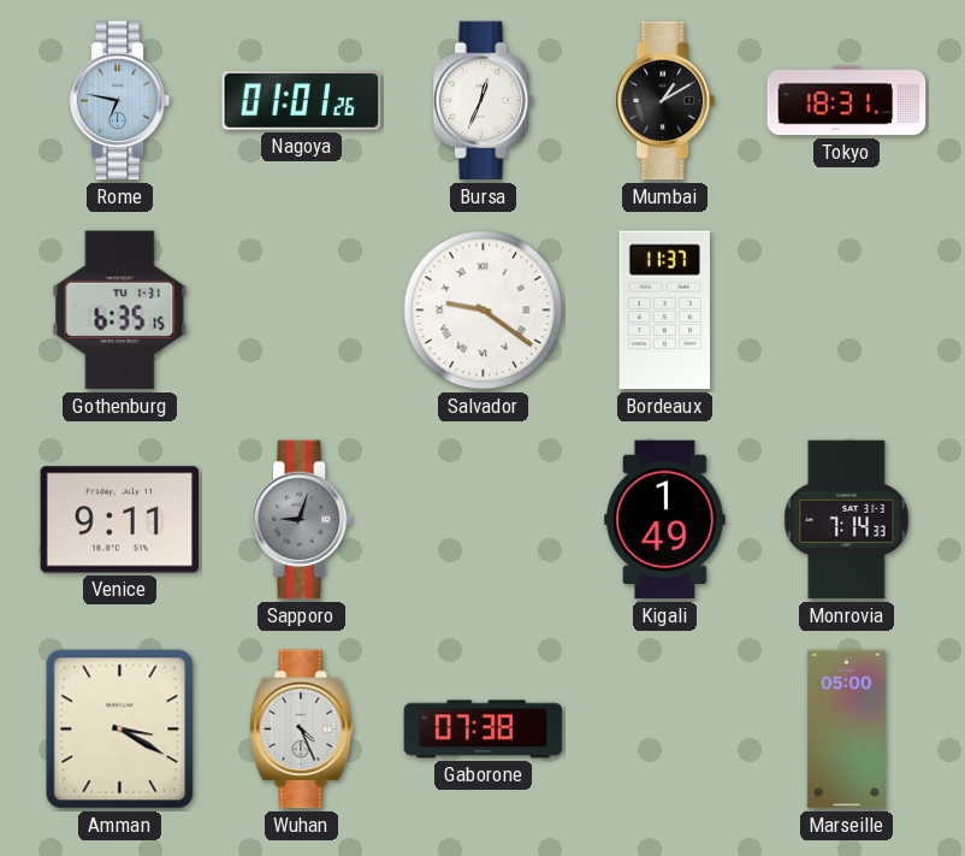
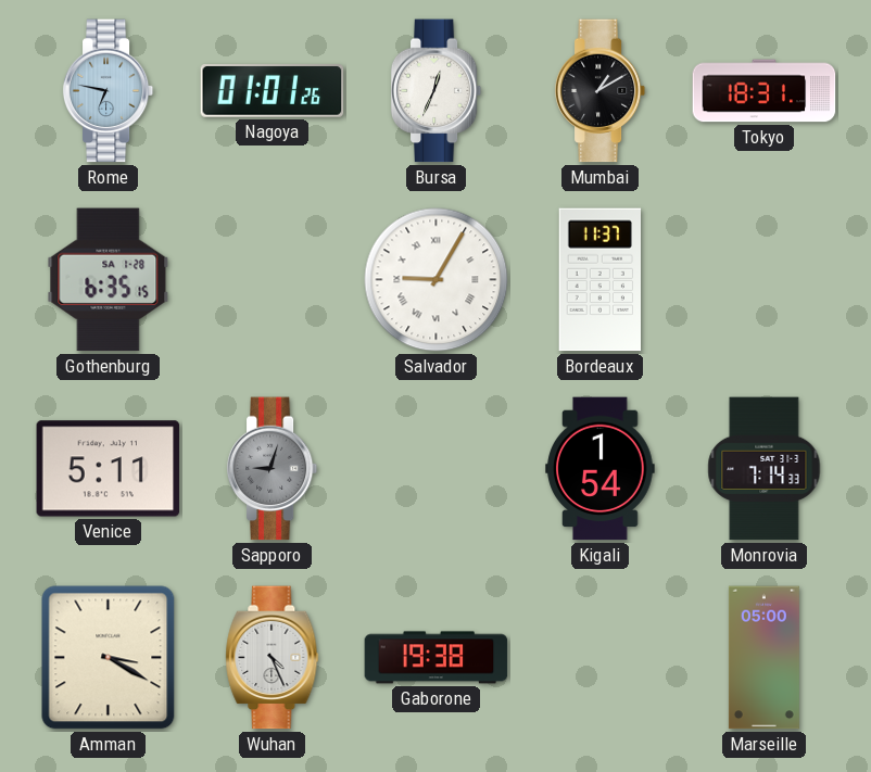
Gothenburg date: TU 1-31 -> SA 1-28 (109, 280)
Salvador: 9:21 -> 9:05 (437, 280)
Venice: 9:11 -> 5:11 (109, 469)
Kigali: 1:49 -> 1:54 (601, 469)
Gaborone: 07:38 -> 19:38 (437, 658)
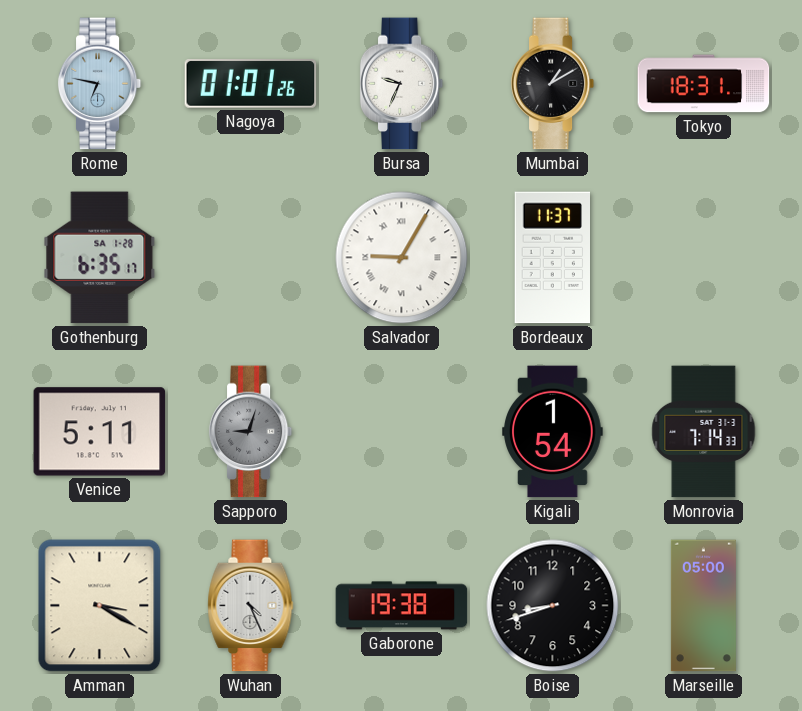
Bursa: 12:34 -> 9:34 (402, 84)
Gothenburg: 6:35:15 -> 6:35:17 (100, 258)
Boise: none -> 8:42 (553, 606)
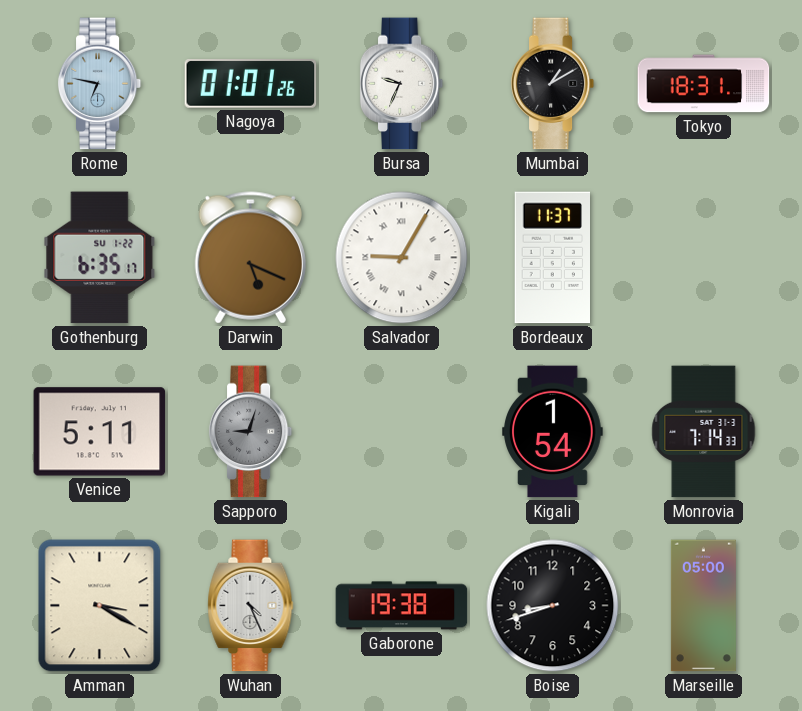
Gothenburg date: SA 1-28 -> SU 1-22 (100, 258)
Darwin: none -> 5:19 (250, 258)
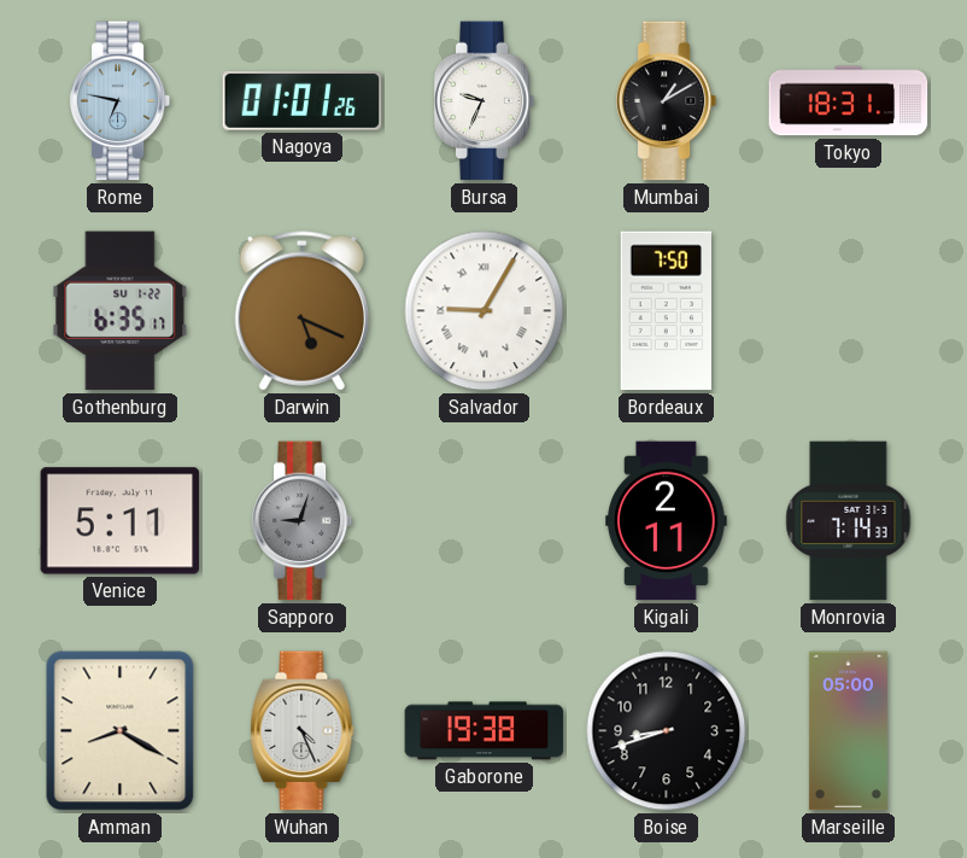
Bordeaux: 11:37 -> 7:50 (666, 311)
Kigali: 1:54 -> 2:11 (667, 521)
Amman: 3:20 -> 8:20 (121, 731)
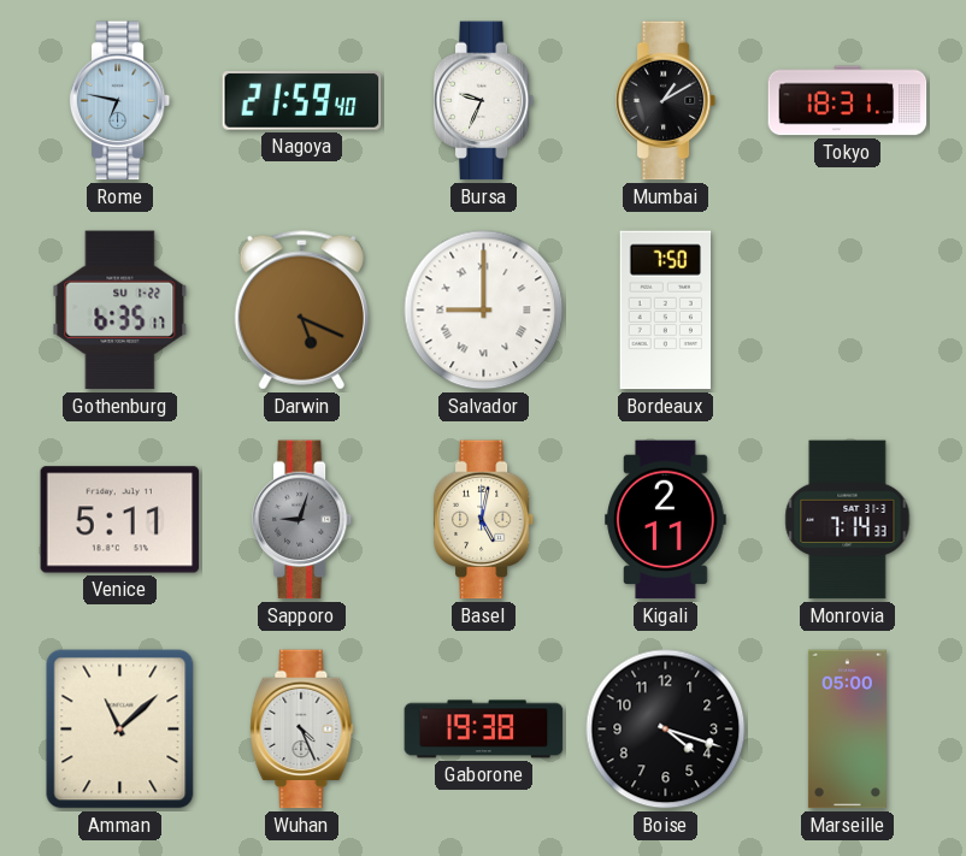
Nagoya: 01:01 -> 21:59 (302, 101)
Salvador: 9:05 -> 9:00 (484, 311)
Basel: none -> 5:02 (484, 520)
Amman: 8:20 -> 11:08 (120, 730)
Boise: 8:42 -> 4:18 (666, 730)
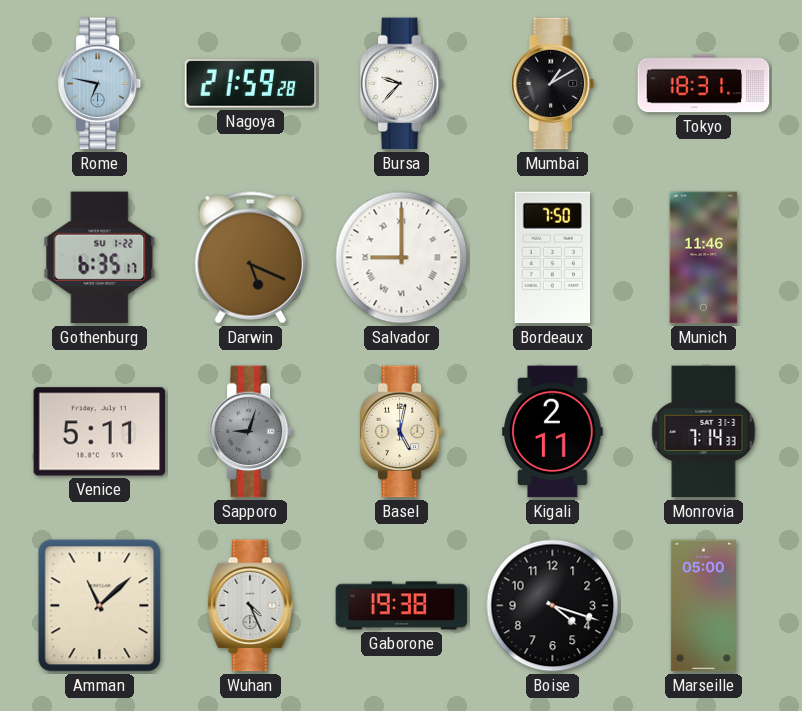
Nagoya: 21:59:40 -> 21:59:28 (251, 84)
Bursa: 9:34 -> 9:37 (402, 84)
Munich: none -> 11:46 (704, 258)
